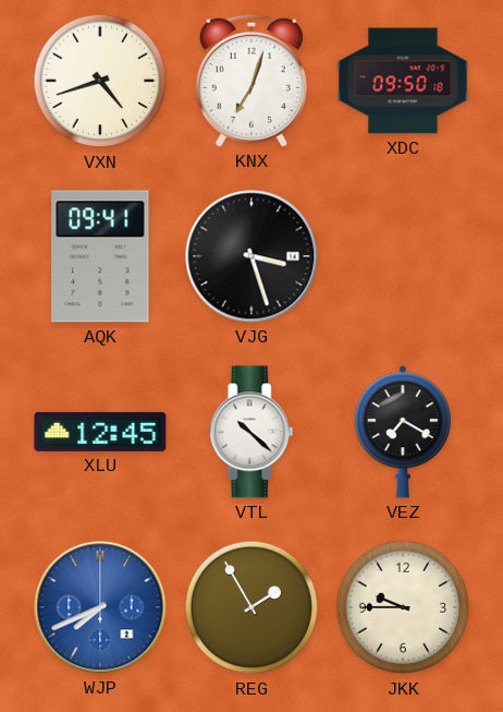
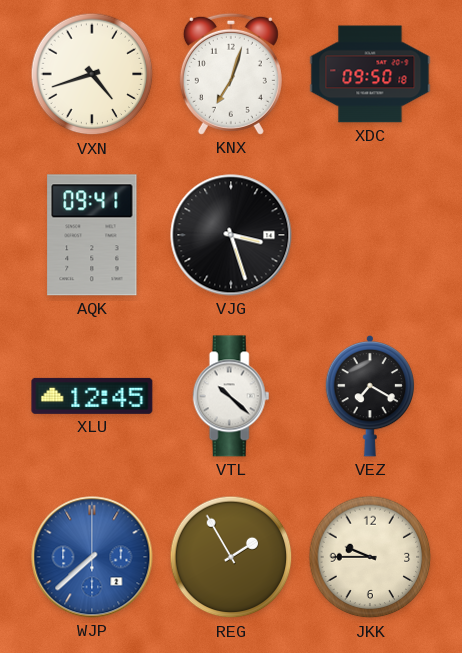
WJP: 7:41 -> 7:38 (92, 557)
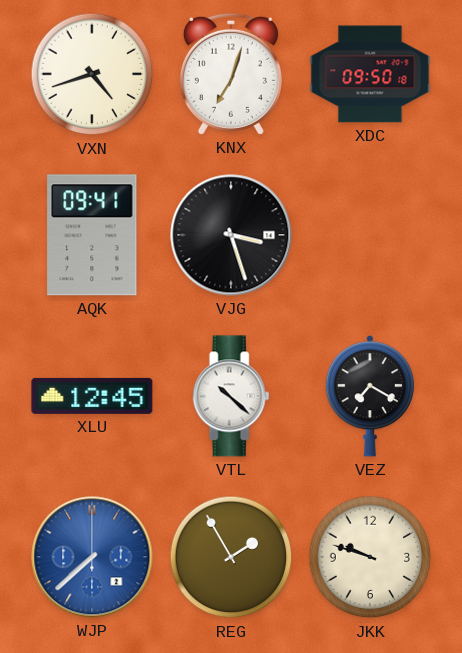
JKK: 9:45 -> 9:48 (370, 557)
